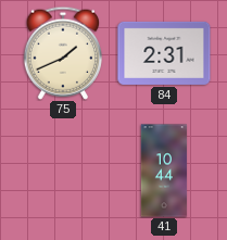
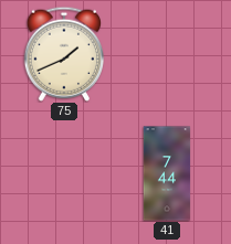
84: 2:31 -> none (164, 53)
41: 10:44 -> 7:44 (167, 173)
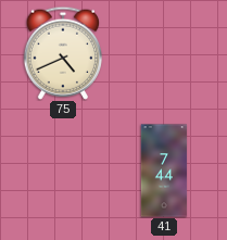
75: 1:41 -> 4:41 (62, 53)
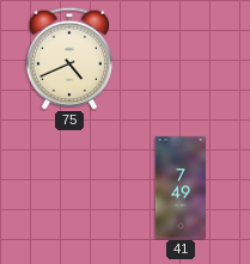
41: 7:44 -> 7:49 (181, 188)
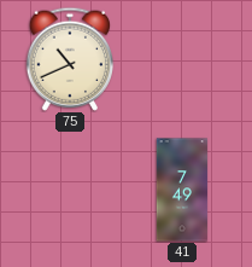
75: 4:41 -> 10:41 (69, 59)
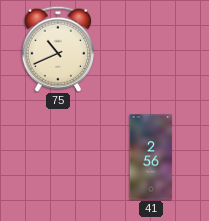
41: 7:49 -> 2:56 (151, 157)
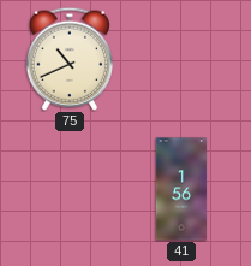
41: 2:56 -> 1:56 (181, 189)
